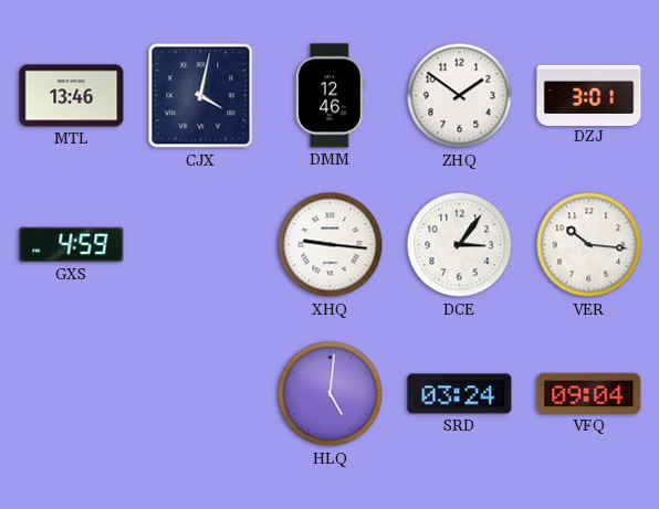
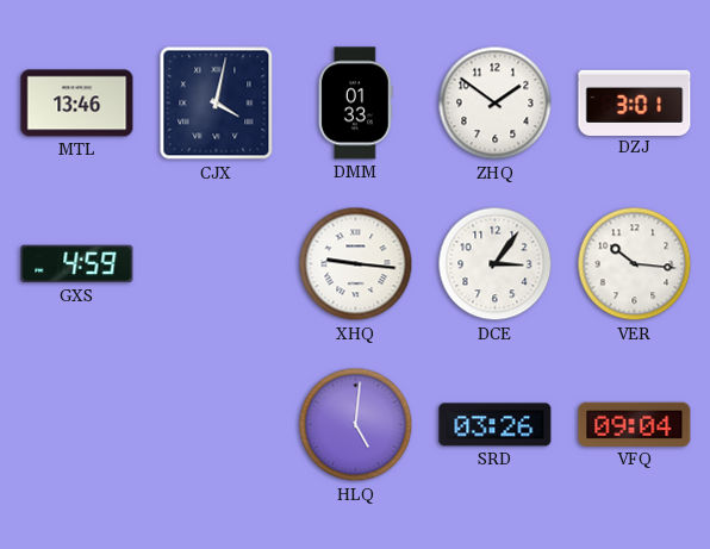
DMM: 12:46 -> 01:33 (355, 104)
SRD: 03:24 -> 03:26 (496, 425)
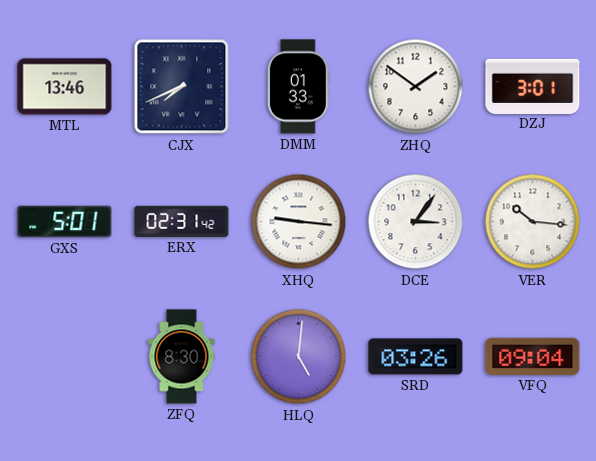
CJX: 4:02 -> 7:41 (182, 87)
GXS: 4:59 -> 5:01 (65, 222)
ERX: none -> 02:31 (182, 221)
ZFQ: none -> 8:30 (182, 357)
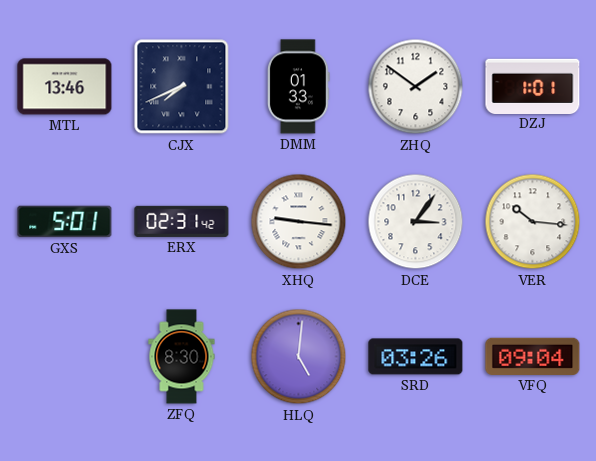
DZJ: 3:01 -> 1:01 (533, 86)
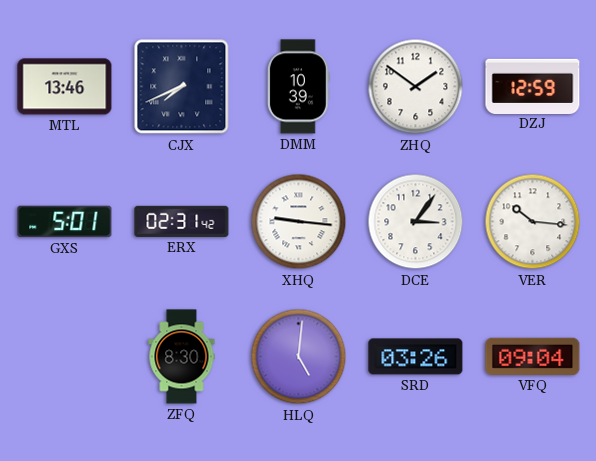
DMM: 01:33 -> 10:39 (298, 87)
DZJ: 1:01 -> 12:59 (533, 86)
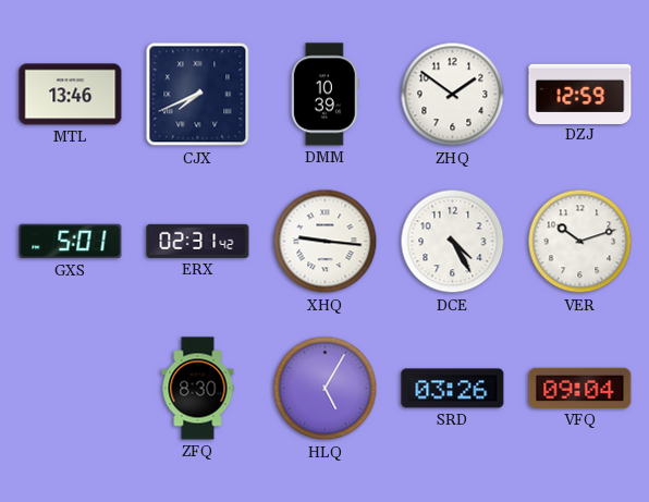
DCE: 3:06 -> 4:25 (453, 242)
VER: 10:16 -> 10:12 (580, 242)
HLQ: 5:01 -> 5:05 (326, 389)
